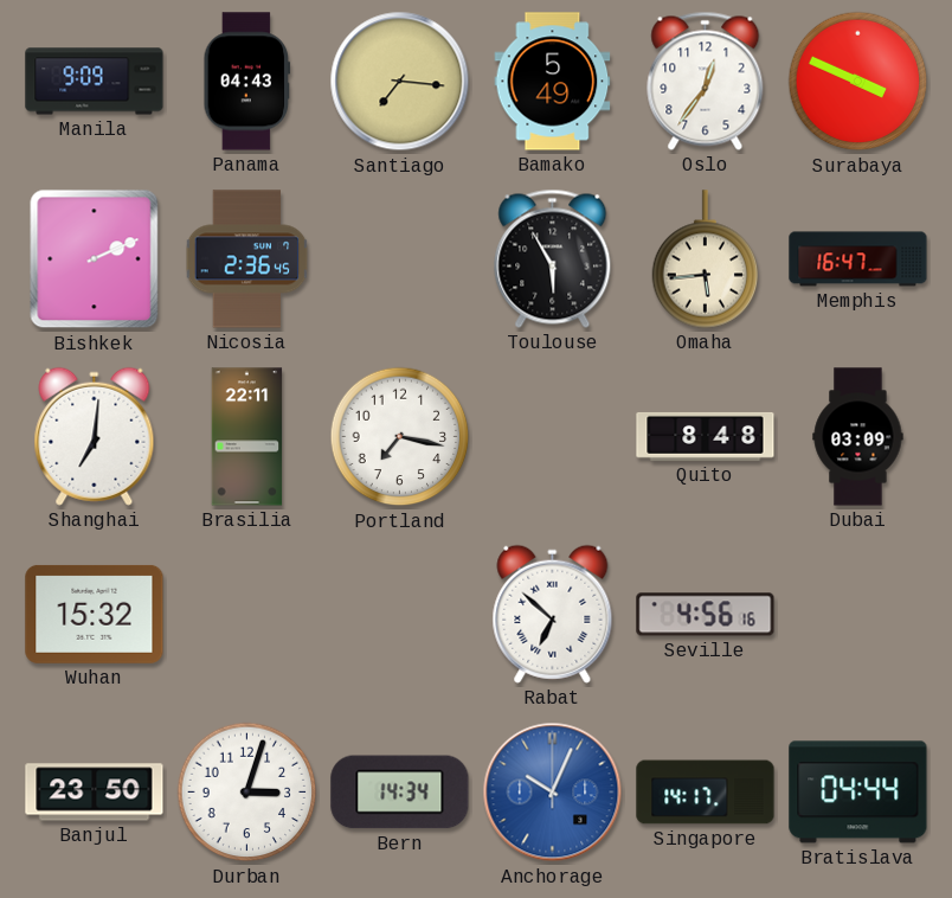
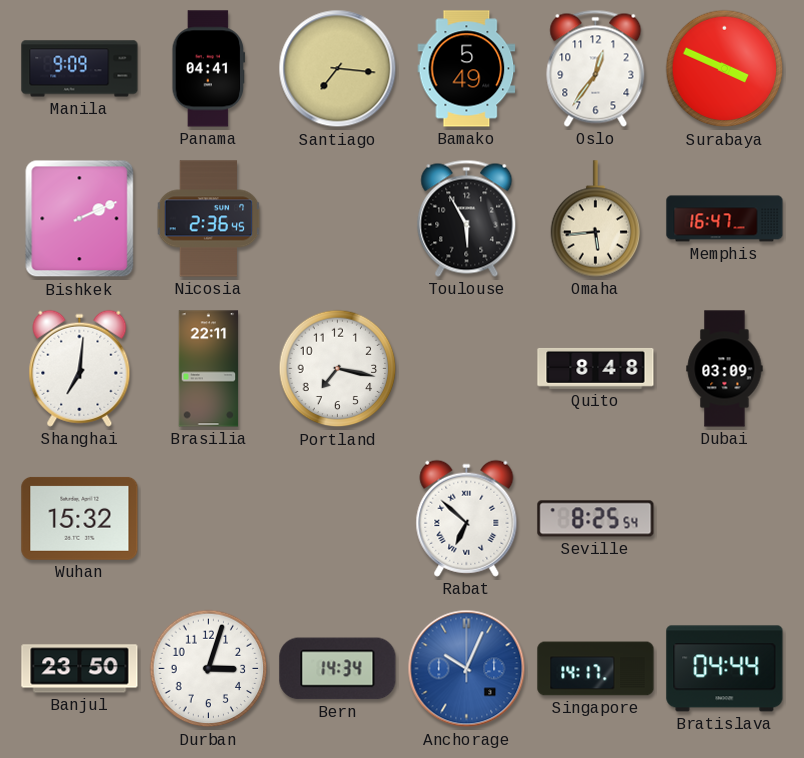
Panama: 04:43 -> 04:41 (209, 69)
Seville: 4:56 -> 8:25 (596, 519)
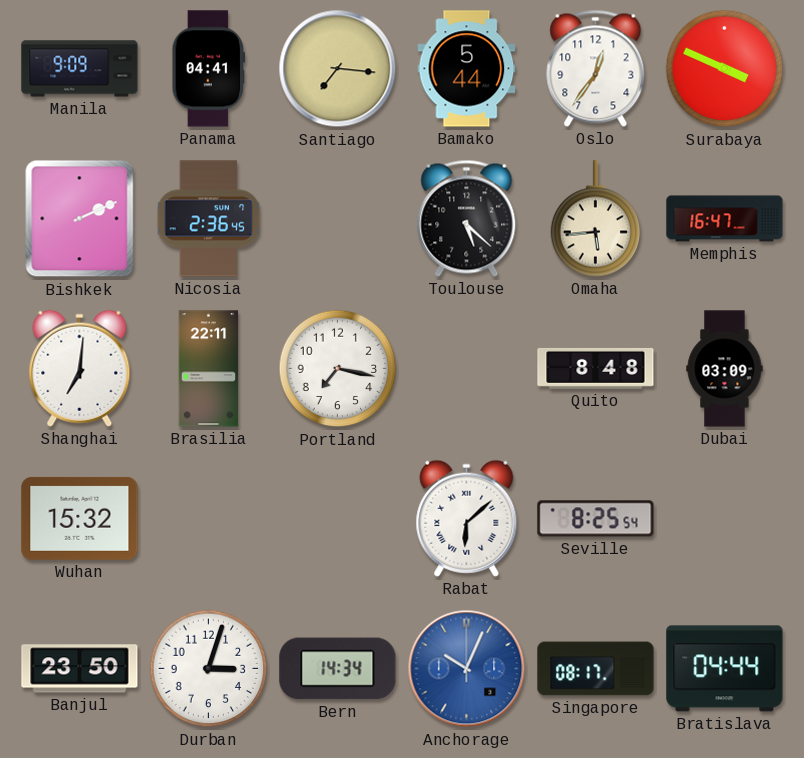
Bamako: 5:49 -> 5:44 (467, 69)
Toulouse: 5:55 -> 5:22 (467, 218)
Rabat: 6:52 -> 6:08 (467, 518)
Singapore: 14:17 -> 08:17 (596, 669)
